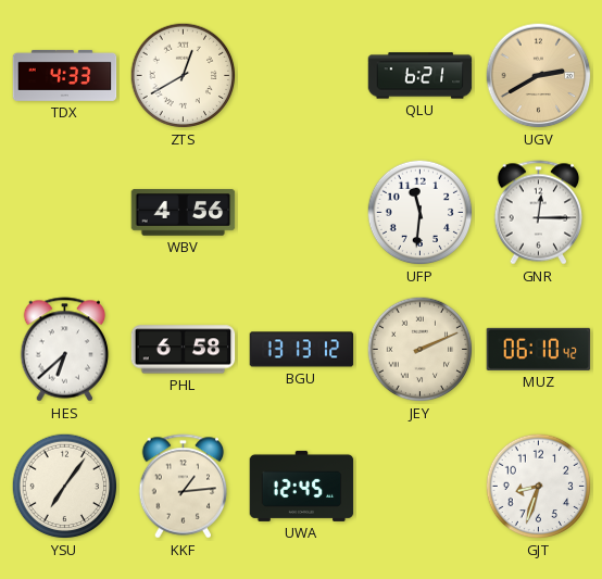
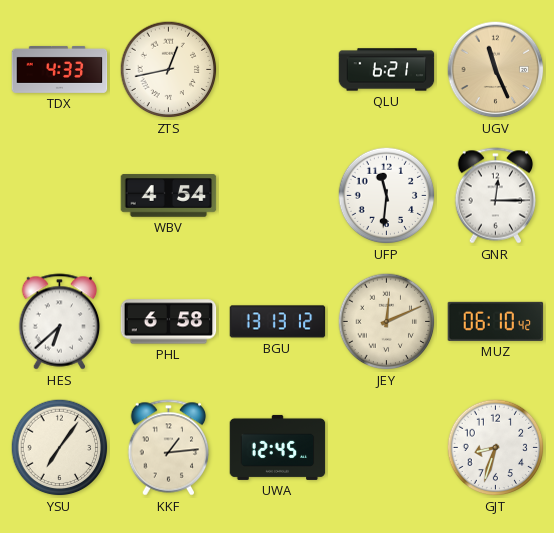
ZTS: 12:40 -> 12:43 (169, 70)
UGV: 2:40 -> 11:26 (496, 70)
WBV: 4:56 -> 4:54 (169, 196)
JEY: 2:11 -> 12:11 (387, 322)
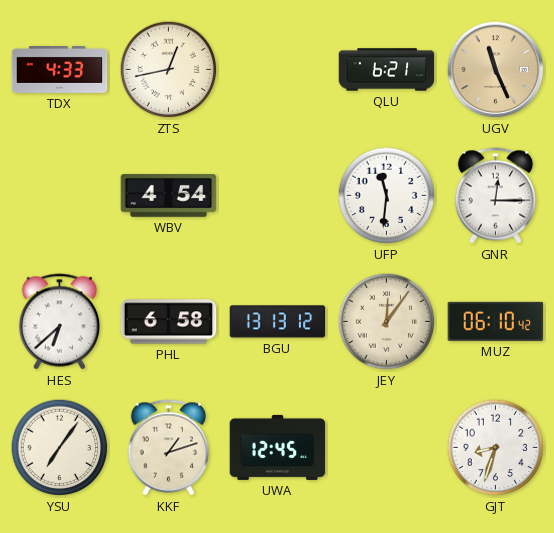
JEY: 12:11 -> 12:06 (387, 322)
KKF: 1:14 -> 1:12 (169, 448)
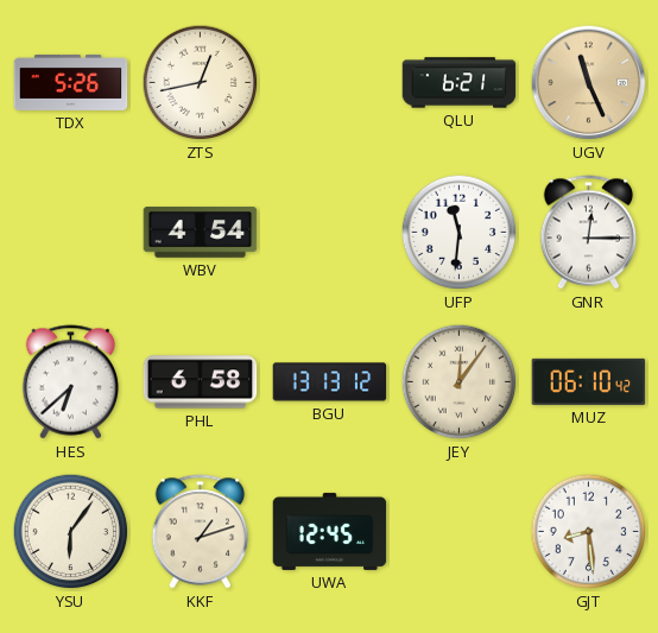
TDX: 4:33 -> 5:26 (71, 82)
YSU: 7:06 -> 6:06 (71, 532)
GJT: 8:33 -> 8:29 (589, 532)
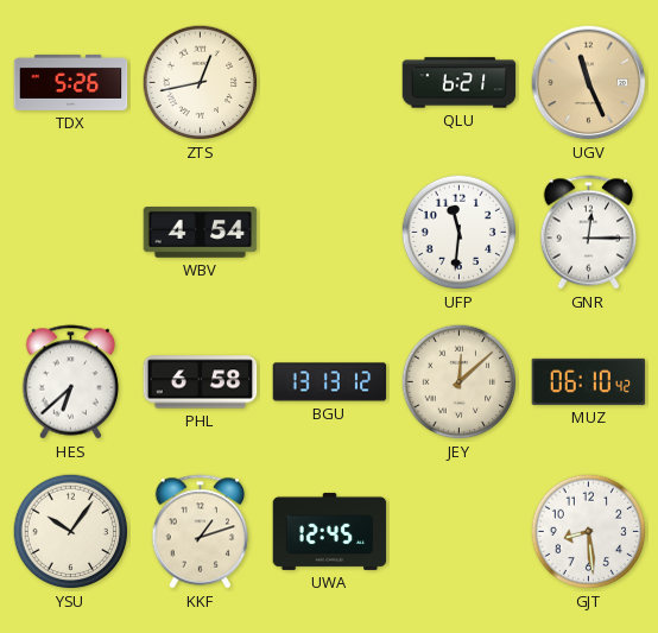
JEY: 12:06 -> 12:08 (460, 382)
YSU: 6:06 -> 10:06 (71, 532)
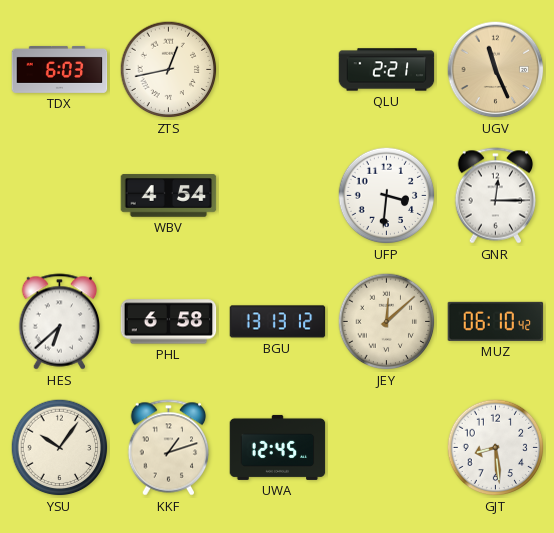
TDX: 5:26 -> 6:03 (60, 69)
QLU: 6:21 -> 2:21 (387, 70)
UFP: 11:31 -> 3:31 (387, 196)
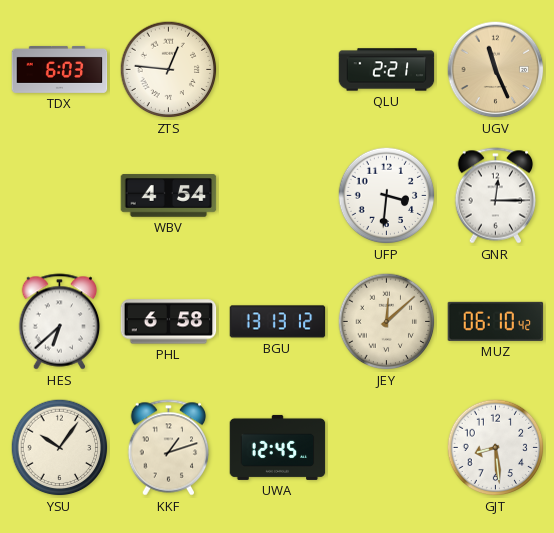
ZTS: 12:43 -> 12:46 (169, 70)
